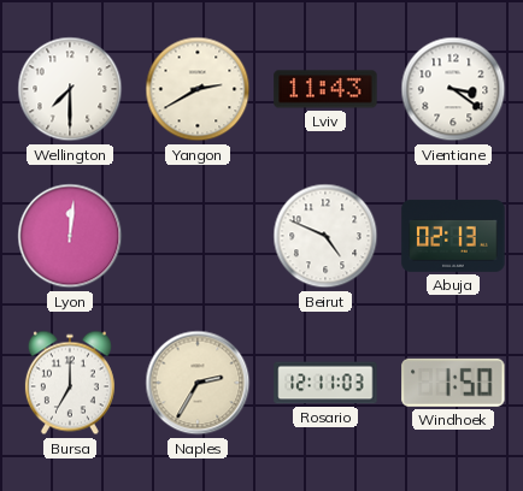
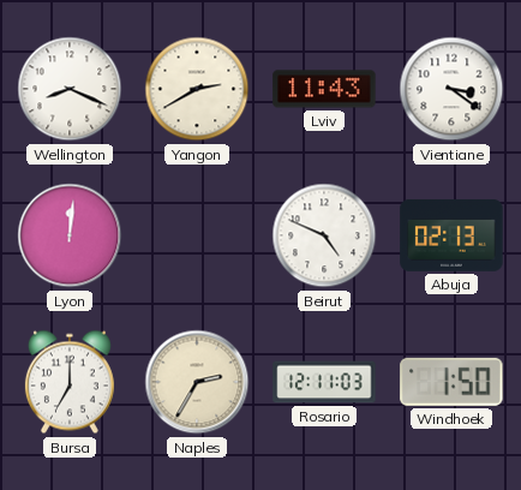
Wellington: 7:30 -> 8:19 (70, 89)
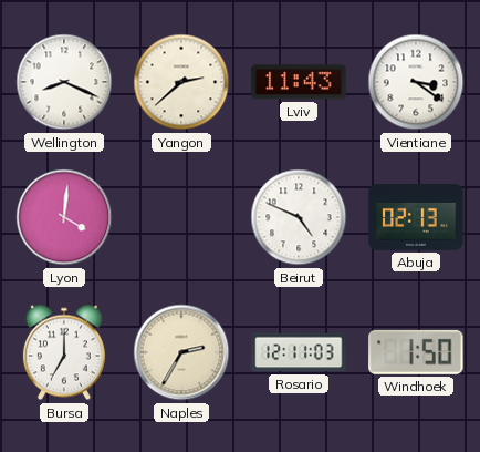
Yangon: 2:40 -> 2:38 (181, 82)
Lyon: 12:01 -> 4:01 (64, 217)
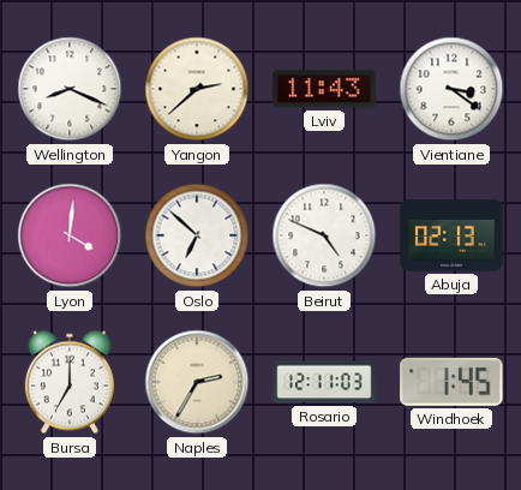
Oslo: none -> 6:52 (197, 235)
Windhoek: 1:50 -> 1:45 (451, 382)
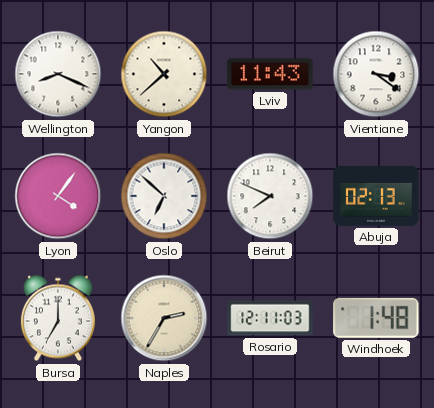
Yangon: 2:38 -> 10:38 (164, 74)
Lyon: 4:01 -> 4:06 (58, 196)
Beirut: 4:49 -> 7:49 (270, 196)
Windhoek: 1:45 -> 1:48 (376, 318)
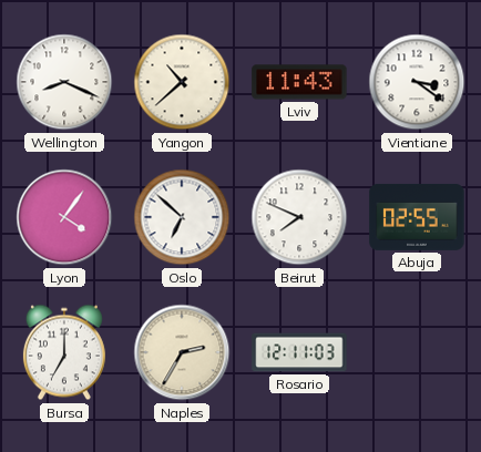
Abuja: 02:13 -> 02:55 (417, 217)
Windhoek: 1:48 -> none (376, 318)
